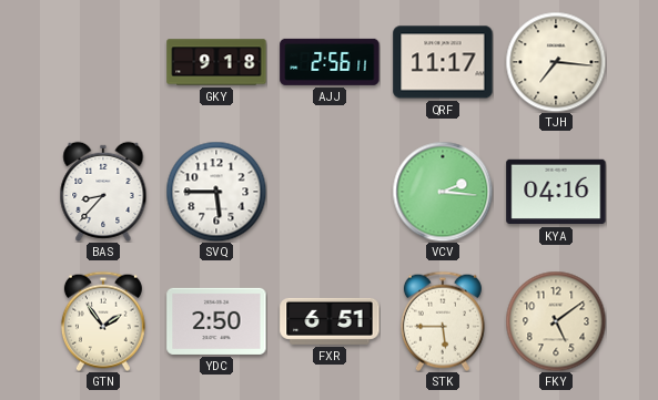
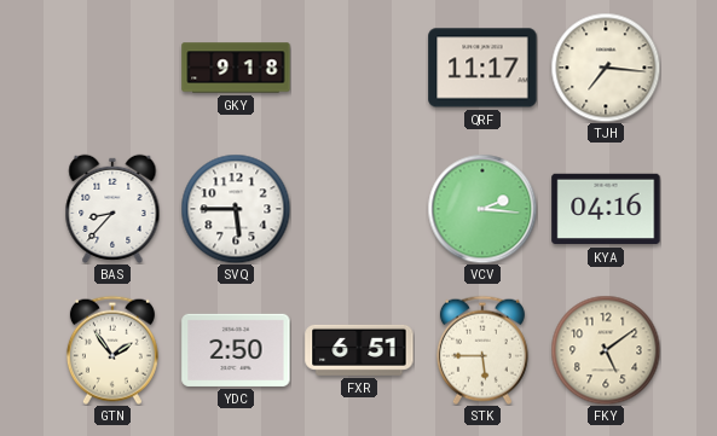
AJJ: 2:56 -> none (330, 62)
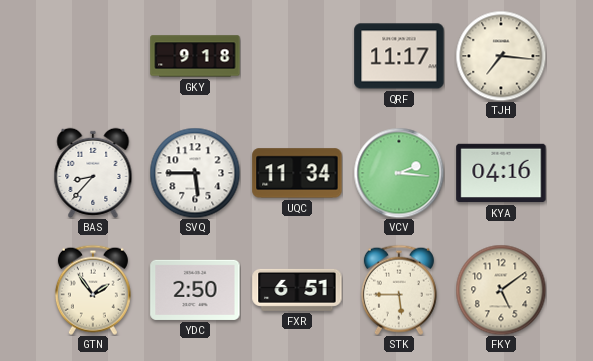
UQC: none -> 11:34 (297, 173)
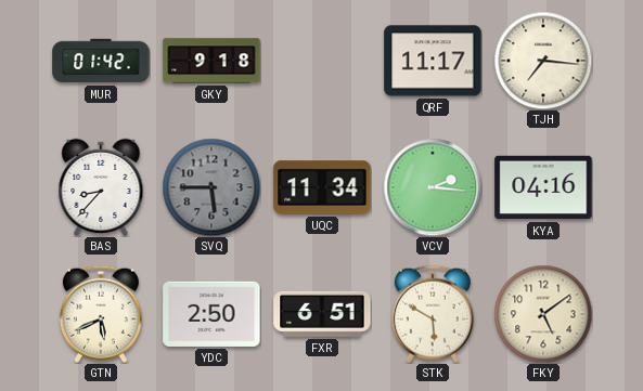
MUR: none -> 01:42 (101, 61)
SVQ dial: white -> grey (211, 187)
GTN: 1:54 -> 5:41 (101, 314)
STK: 5:45 -> 5:50 (433, 314)
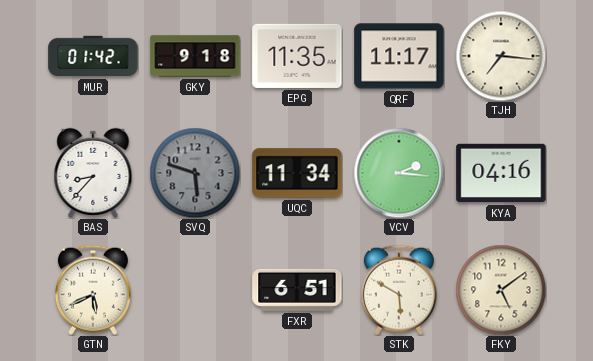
EPG: none -> 11:35 (297, 56)
SVQ: 5:45 -> 5:48 (195, 173)
YDC: 2:50 -> none (211, 314)
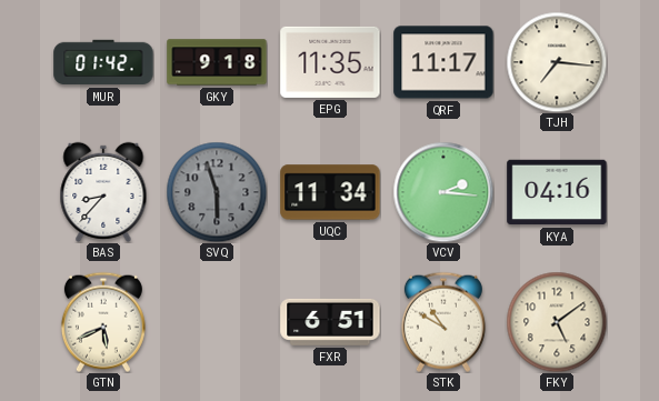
SVQ: 5:48 -> 5:57 (217, 192)
STK: 5:50 -> 10:50 (443, 322)
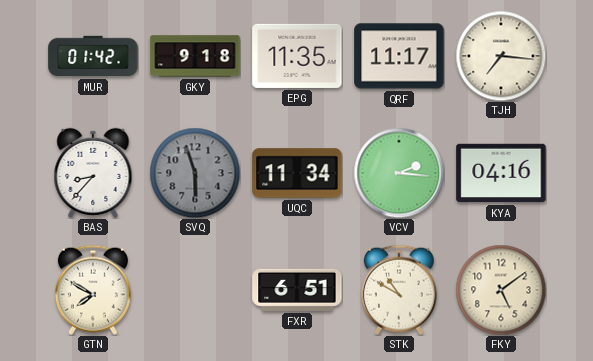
GTN: 5:41 -> 7:50 (93, 290)
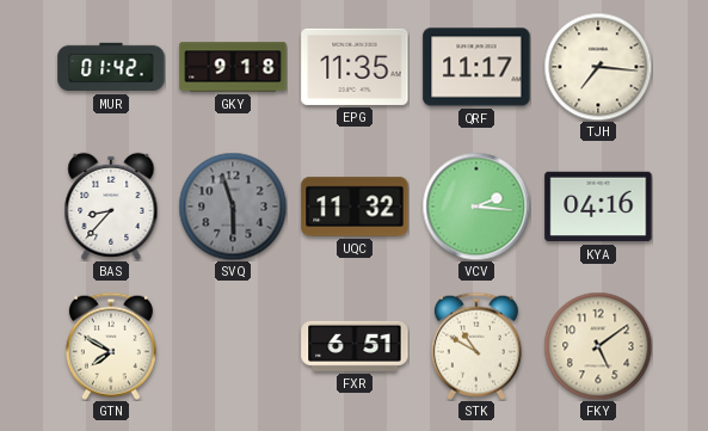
UQC: 11:34 -> 11:32 (355, 207)
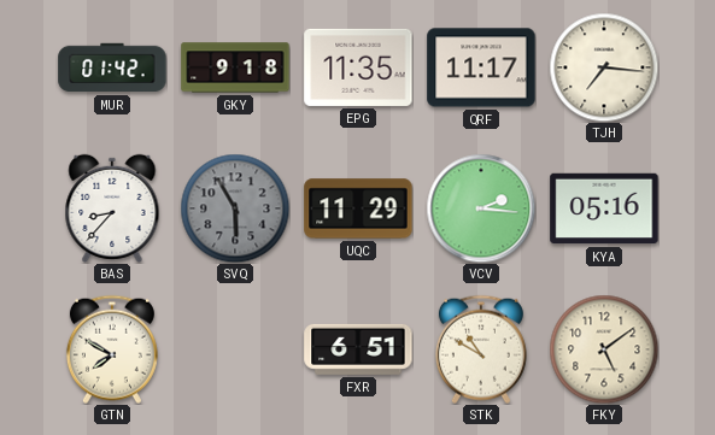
SVQ: 5:57 -> 5:55 (235, 208)
UQC: 11:32 -> 11:29 (358, 208)
KYA: 04:16 -> 05:16 (604, 208)
